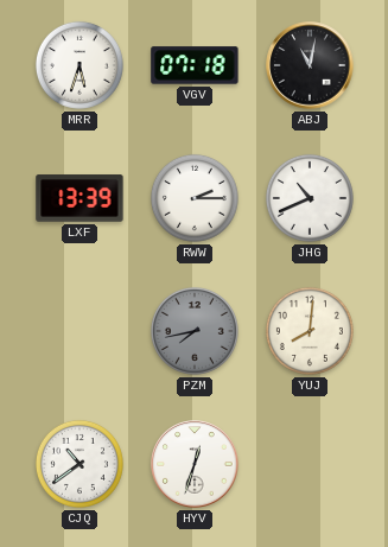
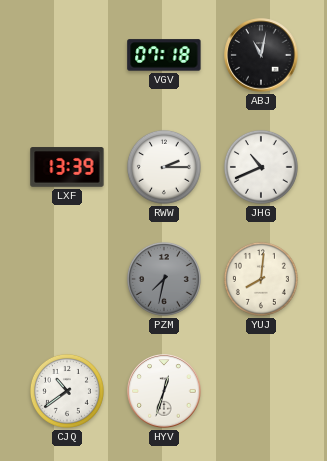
MRR: 5:33 -> none (79, 65)
PZM: 7:43 -> 7:32 (164, 279)
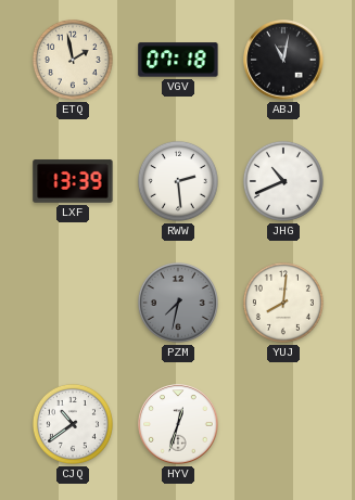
ETQ: none -> 1:58 (73, 60)
RWW: 2:15 -> 2:29 (178, 181)
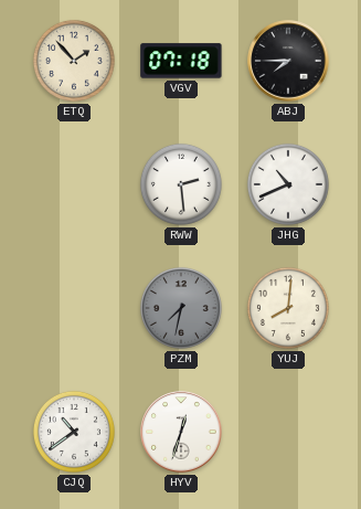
ETQ: 1:58 -> 1:53 (74, 61)
ABJ: 11:02 -> 7:45 (288, 61)
LXF: 13:39 -> none (73, 181)
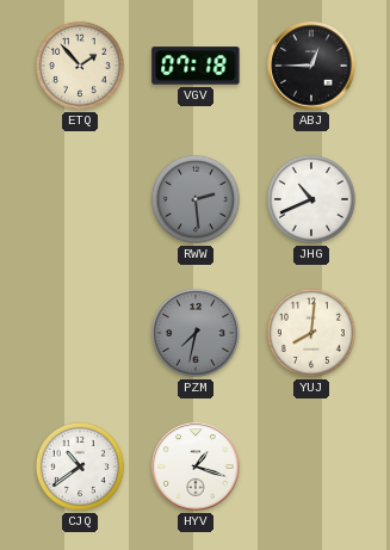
ABJ: 7:45 -> 12:45 (311, 66)
RWW dial: white -> grey (196, 199)
HYV: 12:33 -> 1:18 (196, 466)
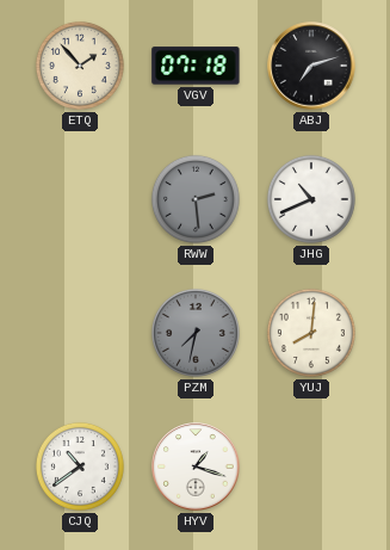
ABJ: 12:45 -> 7:12 (311, 66)
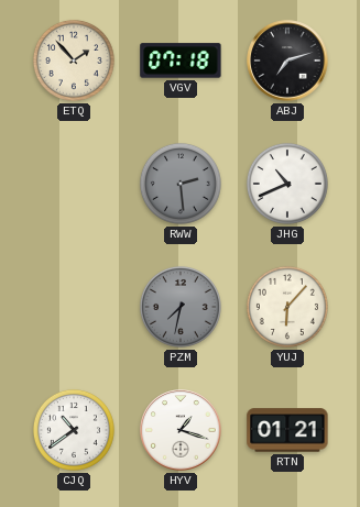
YUJ: 8:01 -> 6:07 (287, 307)
RTN: none -> 01:21 (287, 430)
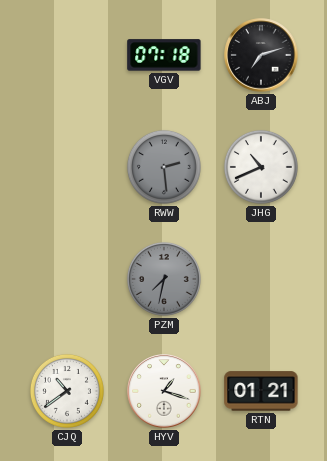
ETQ: 1:53 -> none (74, 60)
YUJ: 6:07 -> none (287, 307)
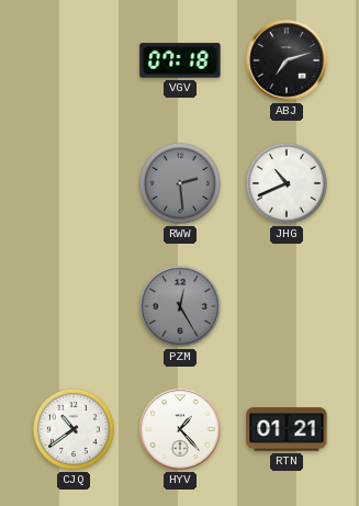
PZM: 7:32 -> 12:25 (180, 306)
HYV: 1:18 -> 1:23 (180, 429)
